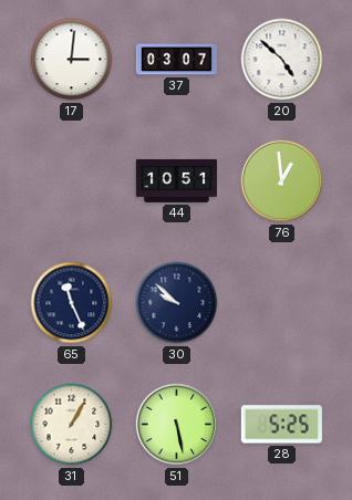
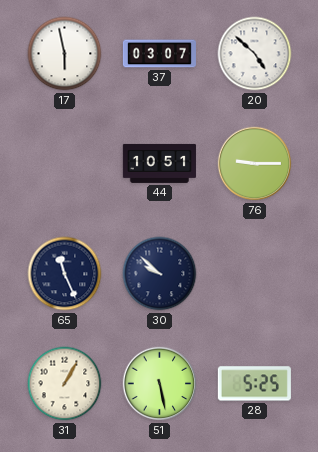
17: 3:01 -> 5:58 (65, 54)
76: 12:59 -> 9:15 (255, 164)
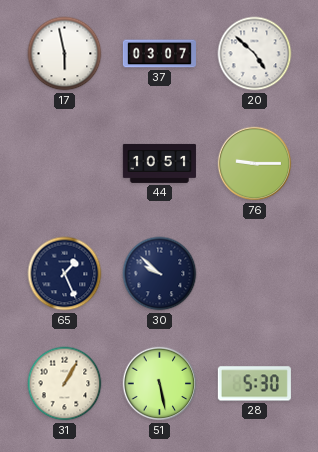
65: 11:26 -> 1:26 (65, 274)
28: 5:25 -> 5:30 (254, 384)
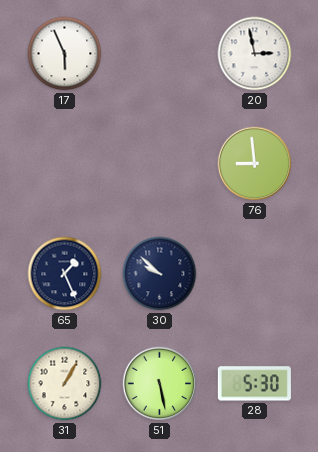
17: 5:58 -> 5:56 (65, 54)
37: 03:07 -> none (159, 54)
20: 4:52 -> 2:58 (255, 54)
44: 10:51 -> none (159, 163)
76: 9:15 -> 8:59 (255, 164)
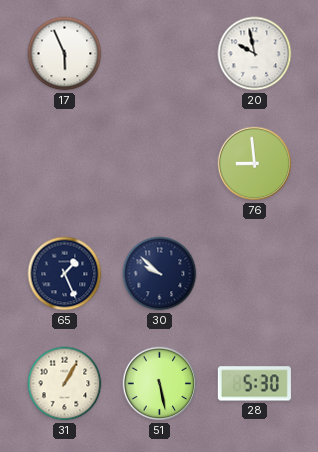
20: 2:58 -> 9:58 (255, 54)
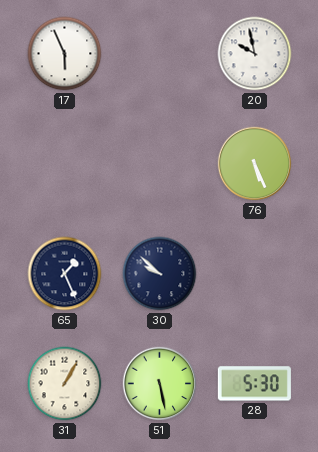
76: 8:59 -> 5:26 (255, 164)
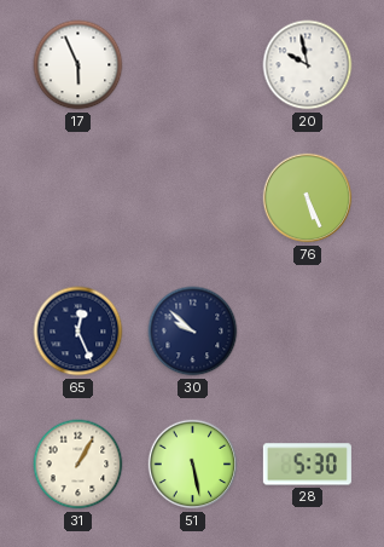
65: 1:26 -> 12:26 (78, 332)
